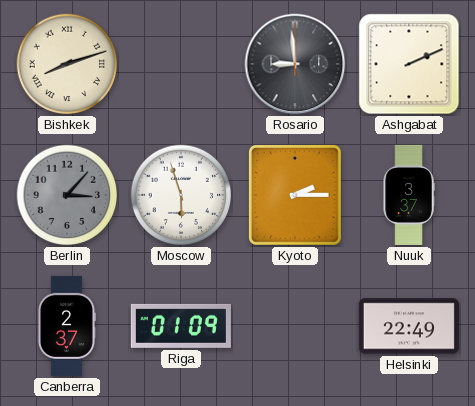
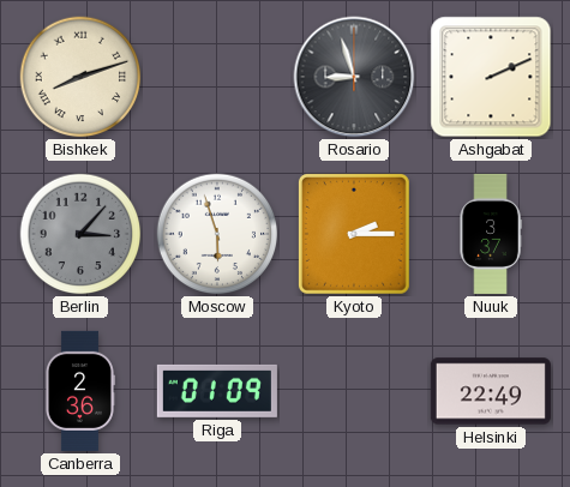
Rosario: 8:59 -> 8:57 (354, 77)
Canberra: 2:37 -> 2:36 (79, 391)
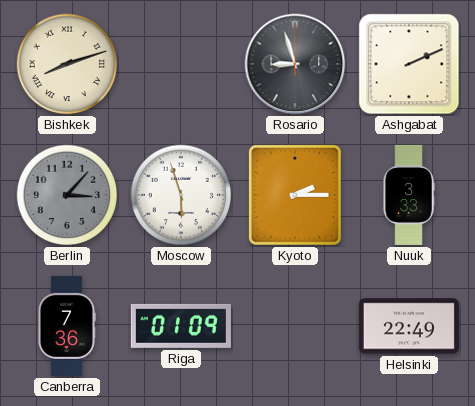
Nuuk: 3:37 -> 3:33 (409, 195)
Canberra: 2:36 -> 7:36 (66, 326)
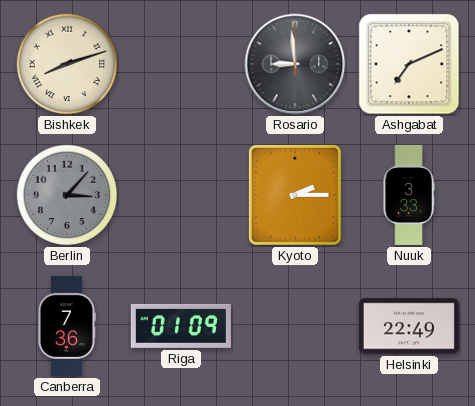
Rosario: 8:57 -> 8:59 (295, 64)
Ashgabat: 2:11 -> 7:11 (409, 64)
Moscow: 5:57 -> none (181, 195)
